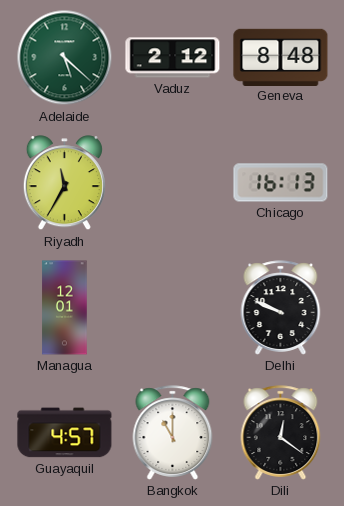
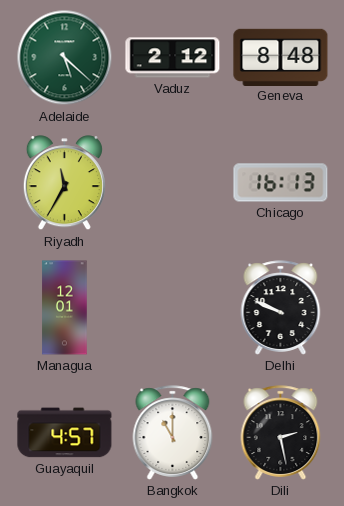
Dili: 12:21 -> 2:28 (281, 433)
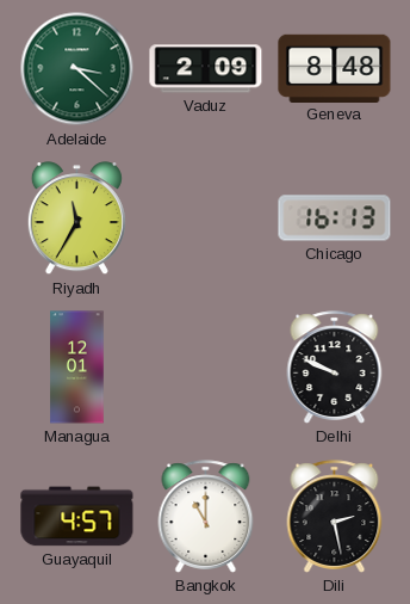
Adelaide: 5:22 -> 3:22 (77, 69)
Vaduz: 2:12 -> 2:09 (206, 69)
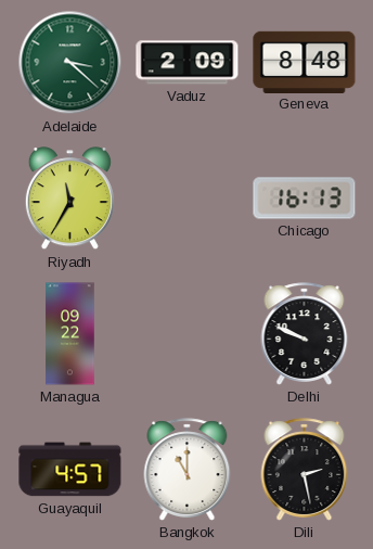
Managua: 12:01 -> 09:22 (70, 334)
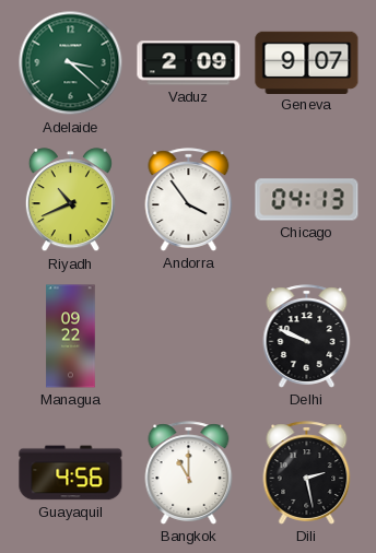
Geneva: 8:48 -> 9:07 (307, 62)
Riyadh: 11:35 -> 10:41 (70, 200)
Andorra: none -> 3:54 (189, 200)
Chicago: 16:13 -> 04:13 (307, 200)
Guayaquil: 4:57 -> 4:56 (71, 473)
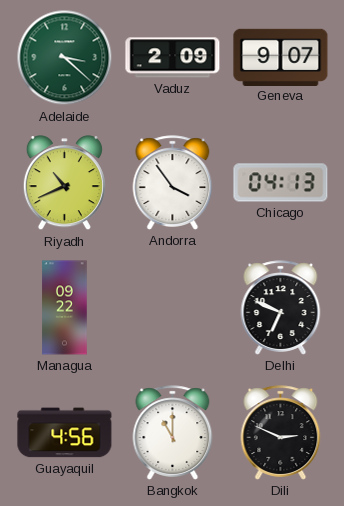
Delhi: 9:49 -> 6:49 (281, 308)
Dili: 2:28 -> 2:49 (281, 433)
